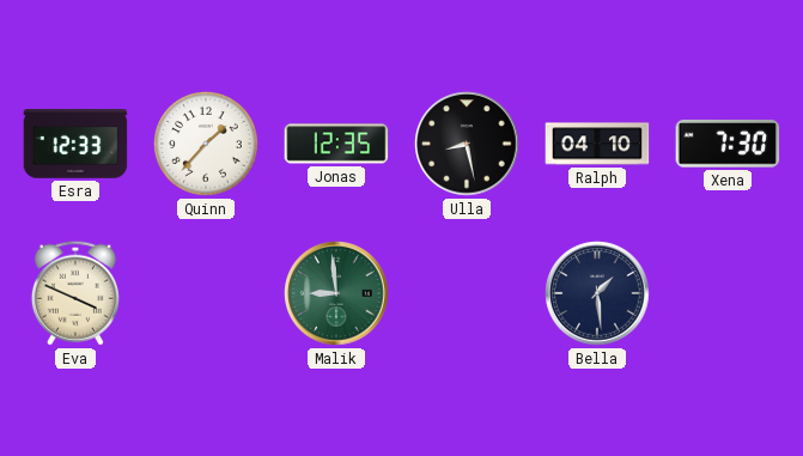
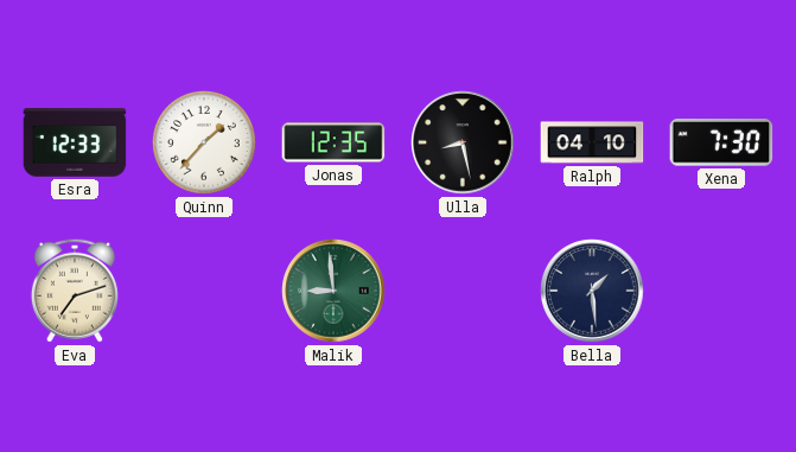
Eva: 3:49 -> 7:12 (75, 291)
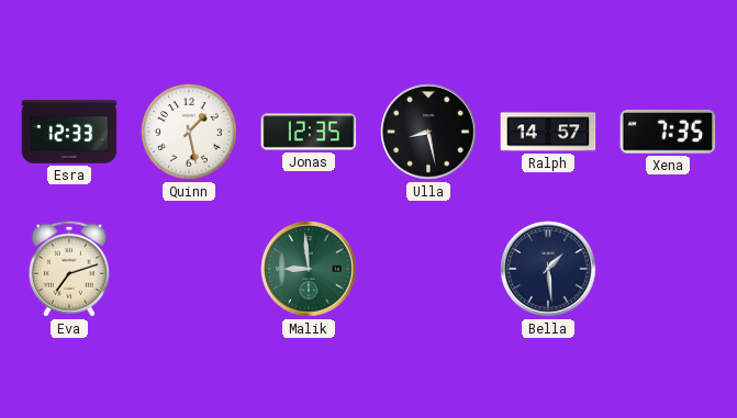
Quinn: 1:37 -> 1:28 (190, 133)
Ralph: 04:10 -> 14:57 (548, 132)
Xena: 7:30 -> 7:35 (668, 133)
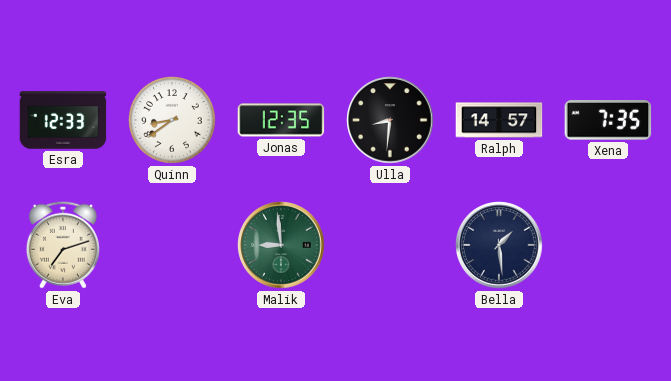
Quinn: 1:28 -> 8:39 (173, 121)
Ulla: 8:28 -> 8:31 (390, 120)
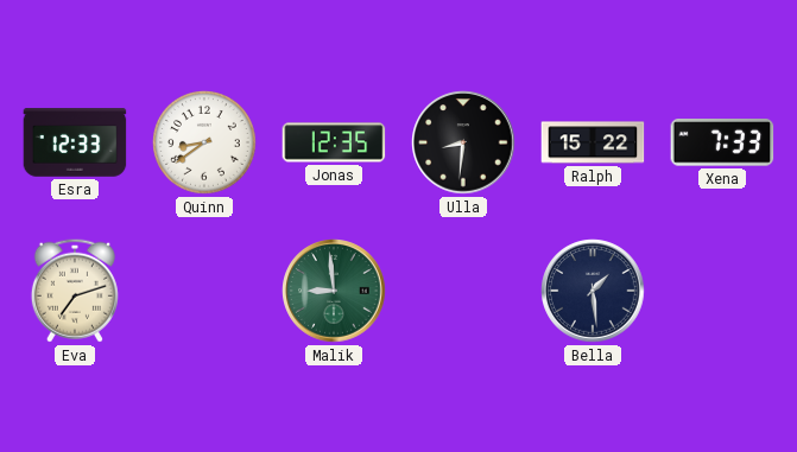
Ralph: 14:57 -> 15:22 (593, 142)
Xena: 7:35 -> 7:33 (722, 144)
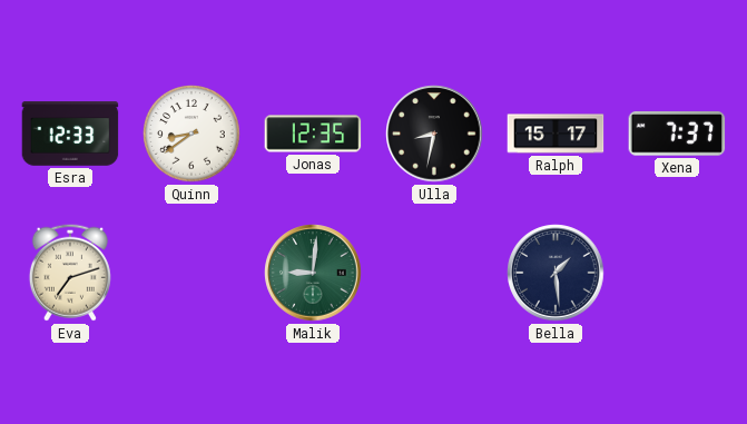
Ulla: 8:31 -> 8:32 (434, 134)
Ralph: 15:22 -> 15:17 (556, 134)
Xena: 7:33 -> 7:37 (677, 135)
Malik: 8:59 -> 9:01 (313, 273)
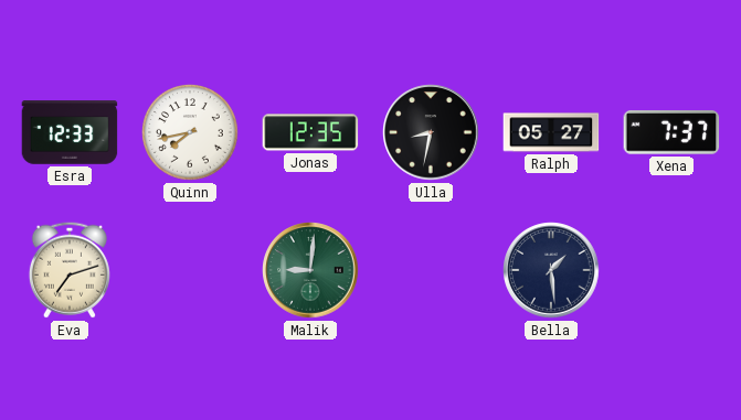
Quinn: 8:39 -> 7:43 (191, 133)
Ralph: 15:17 -> 05:27 (551, 132)
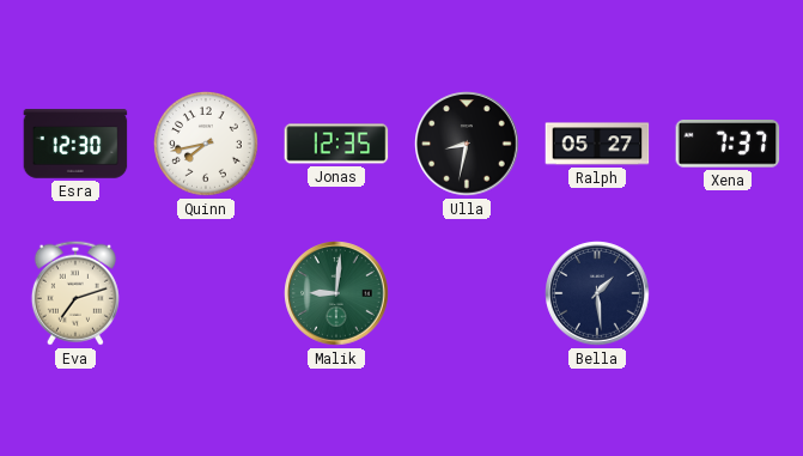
Esra: 12:33 -> 12:30 (75, 144)
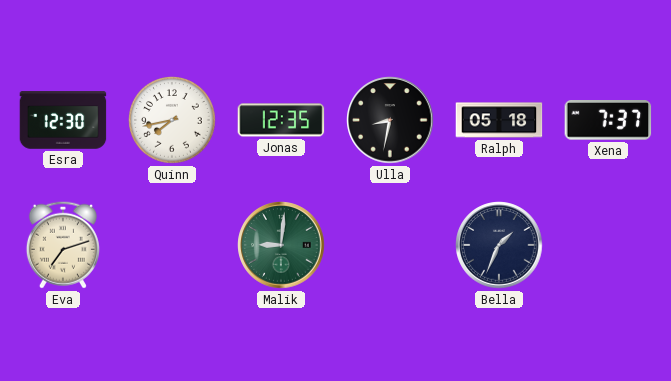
Ralph: 05:27 -> 05:18 (499, 120)
Bella: 1:29 -> 1:34 (499, 245)
